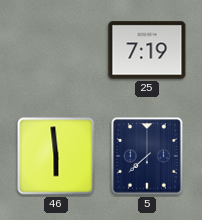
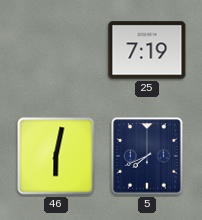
46: 5:59 -> 6:02 (56, 156)
5: 7:38 -> 7:41 (147, 156)
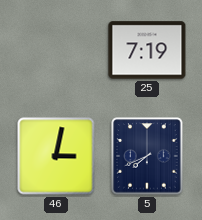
46: 6:02 -> 3:02 (56, 156)
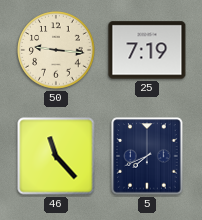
50: none -> 9:16 (56, 50)
46: 3:02 -> 11:23 (56, 156)
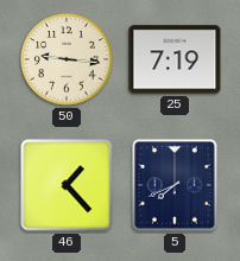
46: 11:23 -> 1:23 (67, 185)
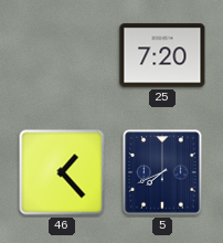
50: 9:16 -> none (67, 59)
25: 7:19 -> 7:20 (162, 55)
